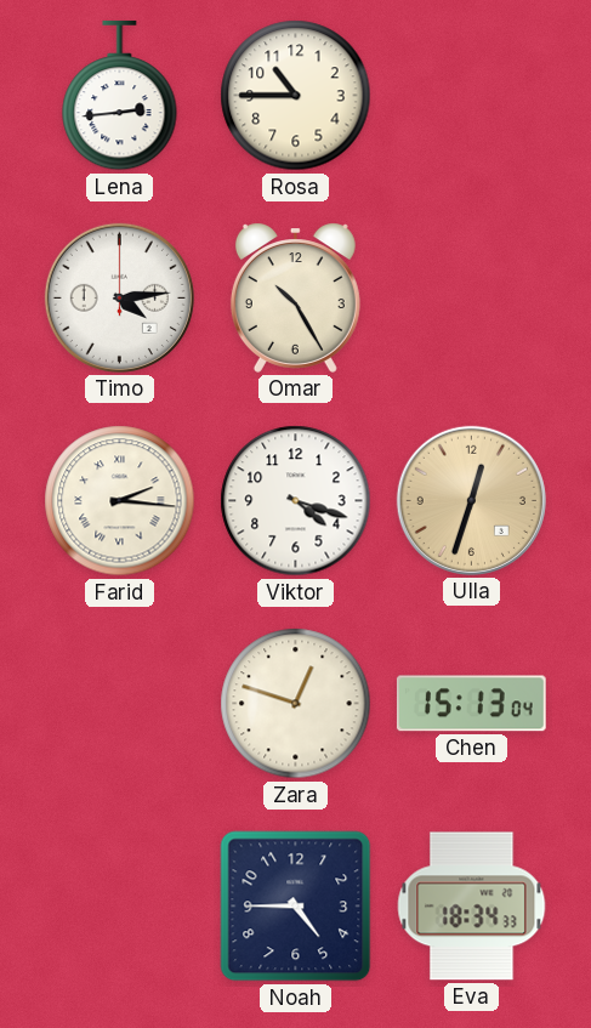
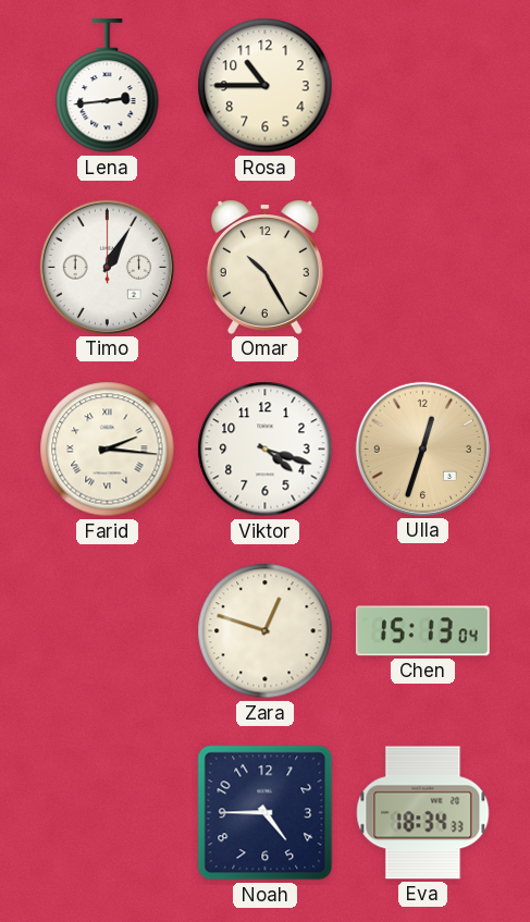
Timo: 4:14 -> 1:05 (107, 267)
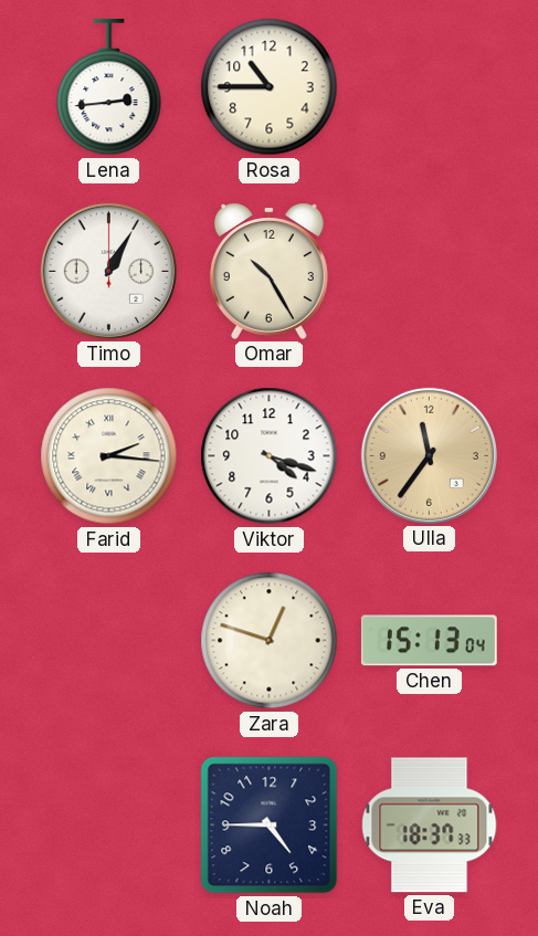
Ulla: 12:33 -> 11:36 (429, 455)
Eva: 18:34 -> 18:37 (430, 825)
